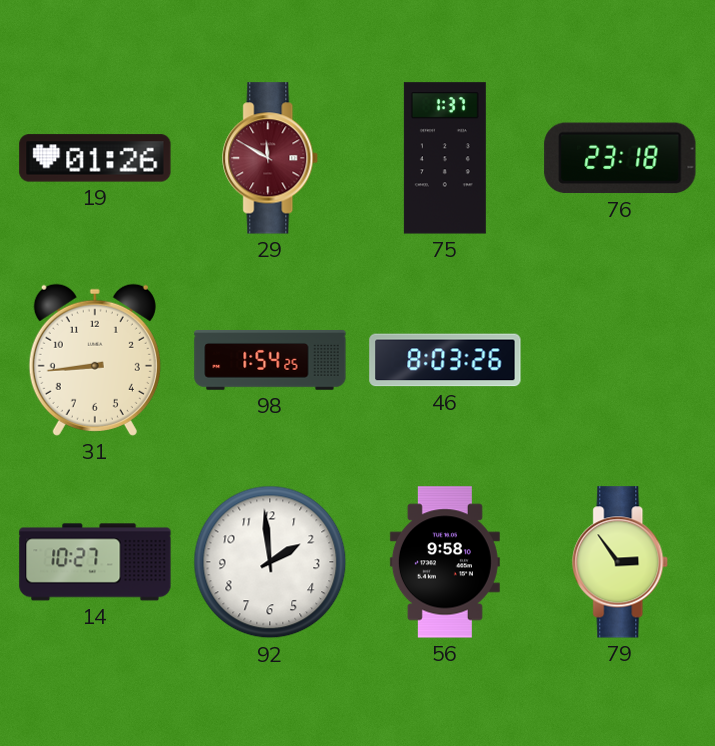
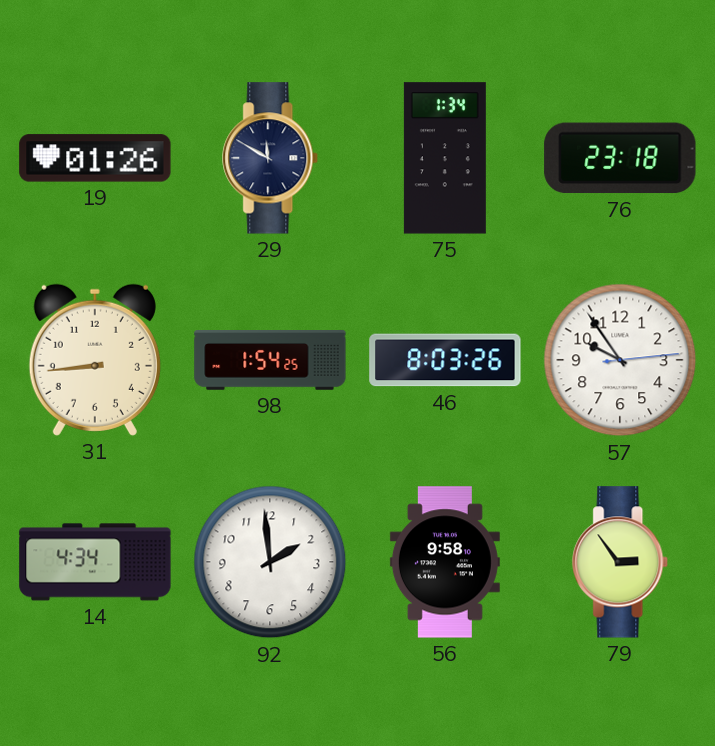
29 dial: burgundy -> navy (271, 158)
75: 1:37 -> 1:34 (445, 158)
57: none -> 9:54 (620, 360)
14: 10:27 -> 4:34 (95, 562)
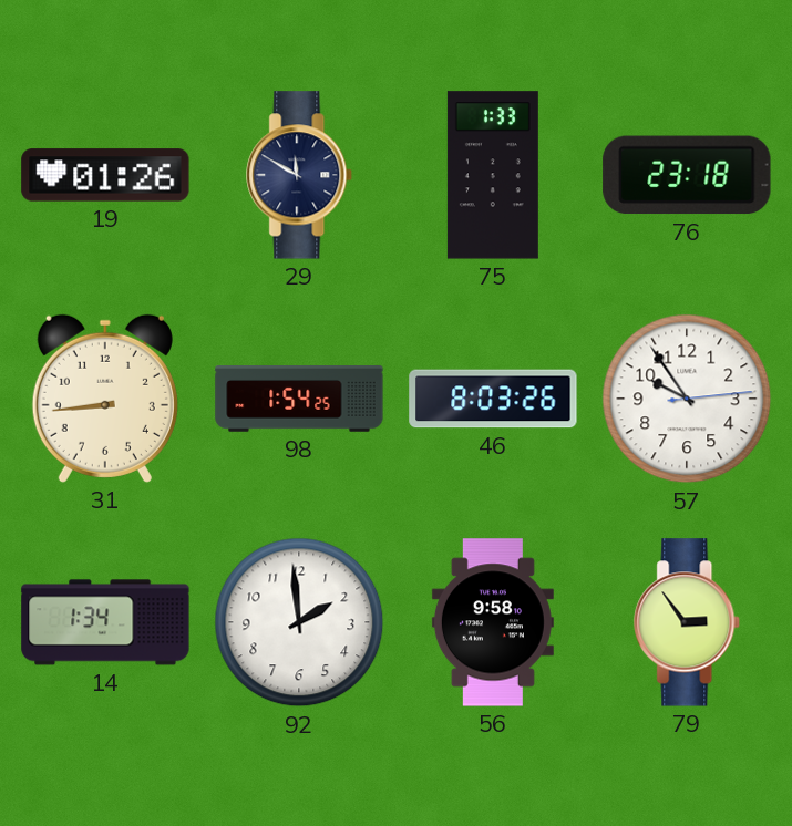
75: 1:34 -> 1:33 (493, 175)
14: 4:34 -> 1:34 (105, 622)
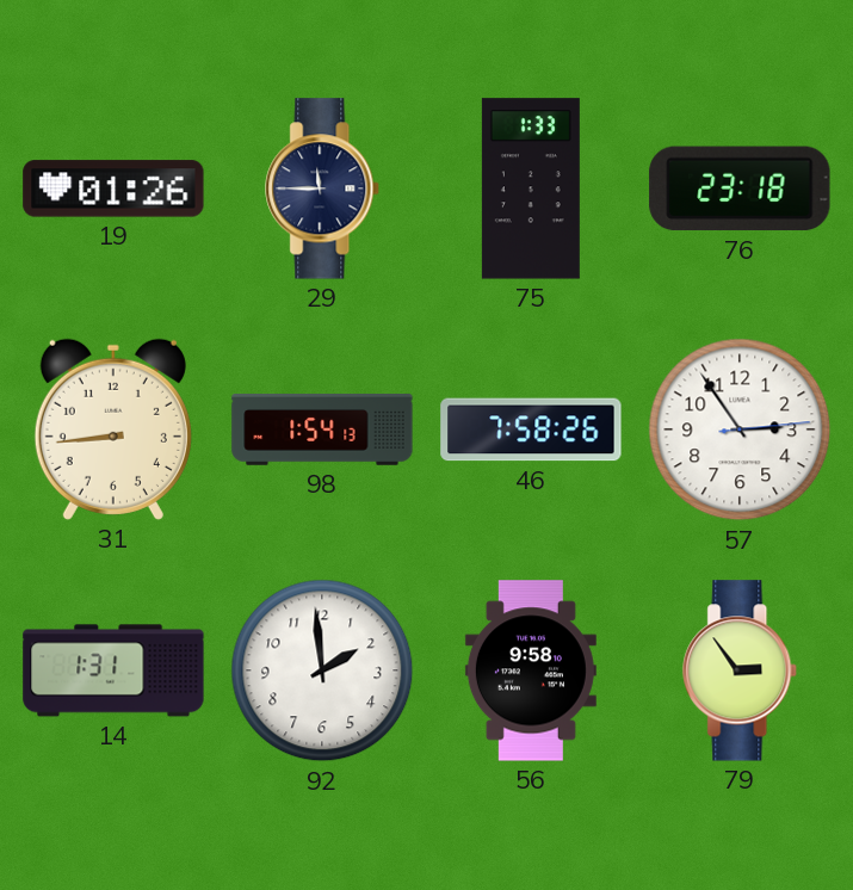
29: 11:50 -> 11:45 (323, 188)
98: 1:54:25 -> 1:54:13 (322, 429)
46: 8:03 -> 7:58 (531, 429)
57: 9:54 -> 2:54 (740, 429)
14: 1:34 -> 1:31 (113, 670)
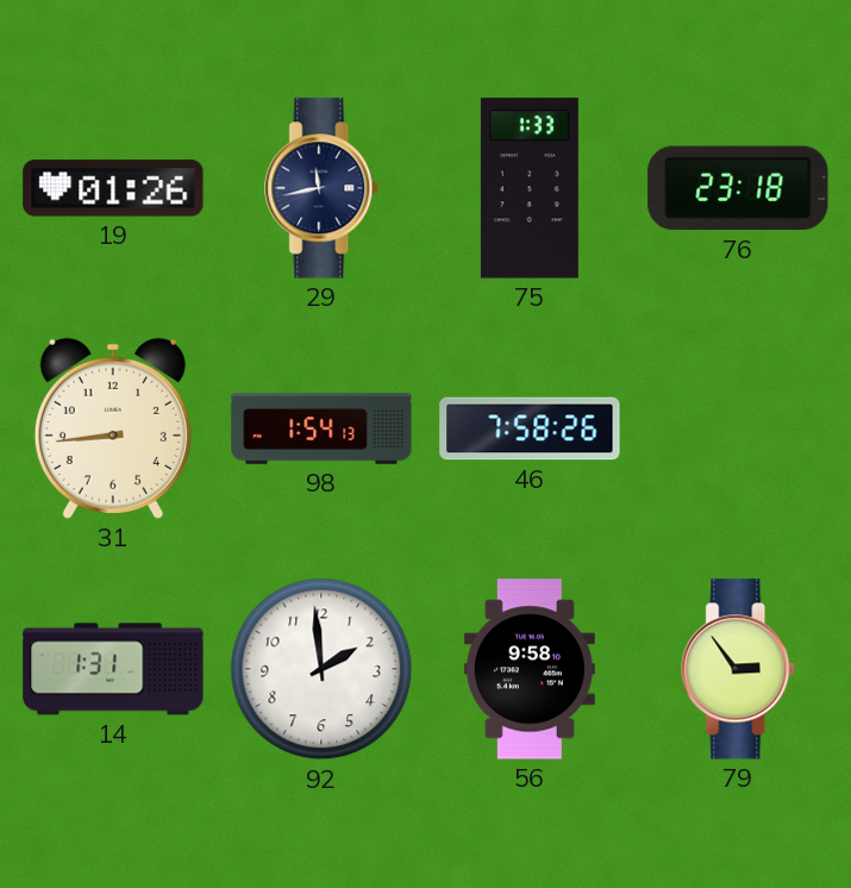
29: 11:45 -> 11:43 (323, 188)
57: 2:54 -> none (740, 429)
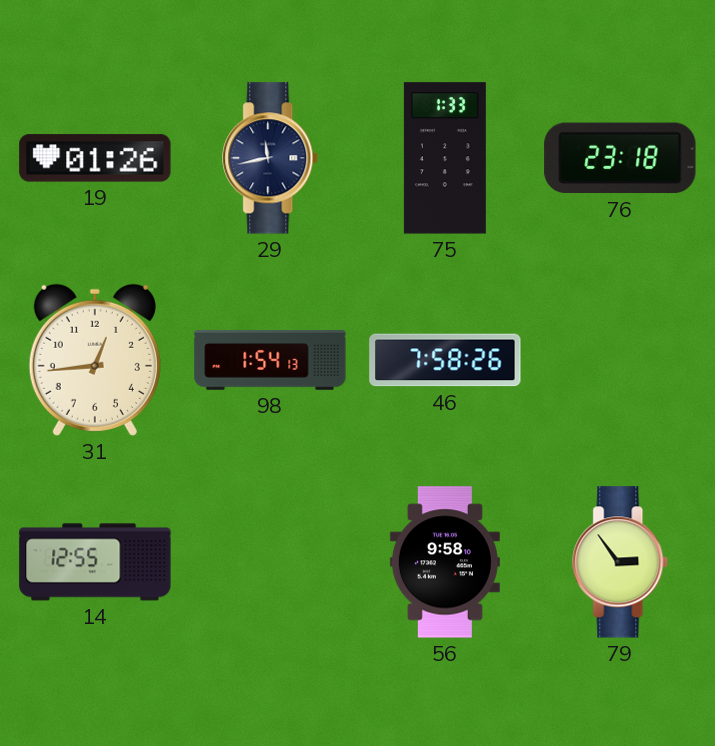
31: 8:44 -> 12:44 (95, 360)
14: 1:31 -> 12:55 (95, 562)
92: 1:59 -> none (321, 669)
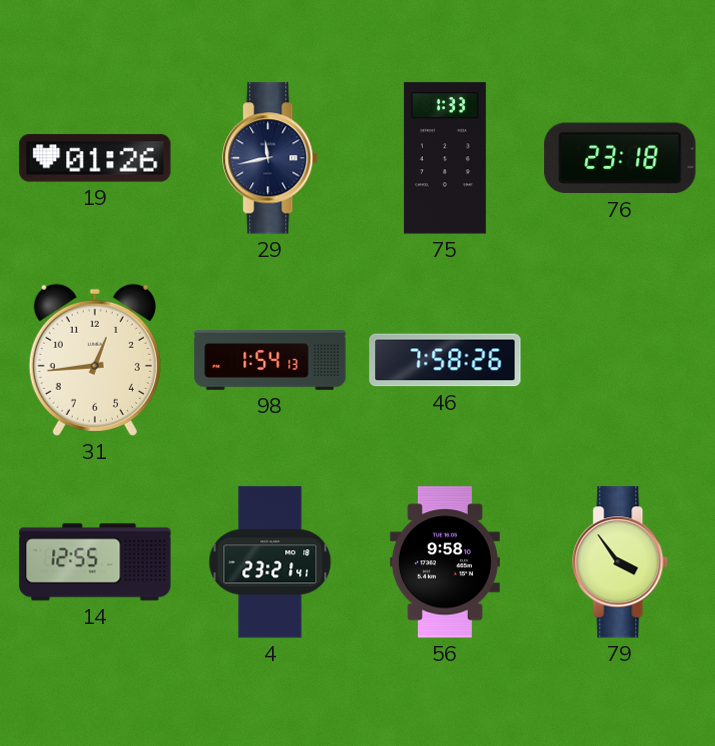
4: none -> 23:21 (270, 562)
79: 2:54 -> 3:54 (621, 562)
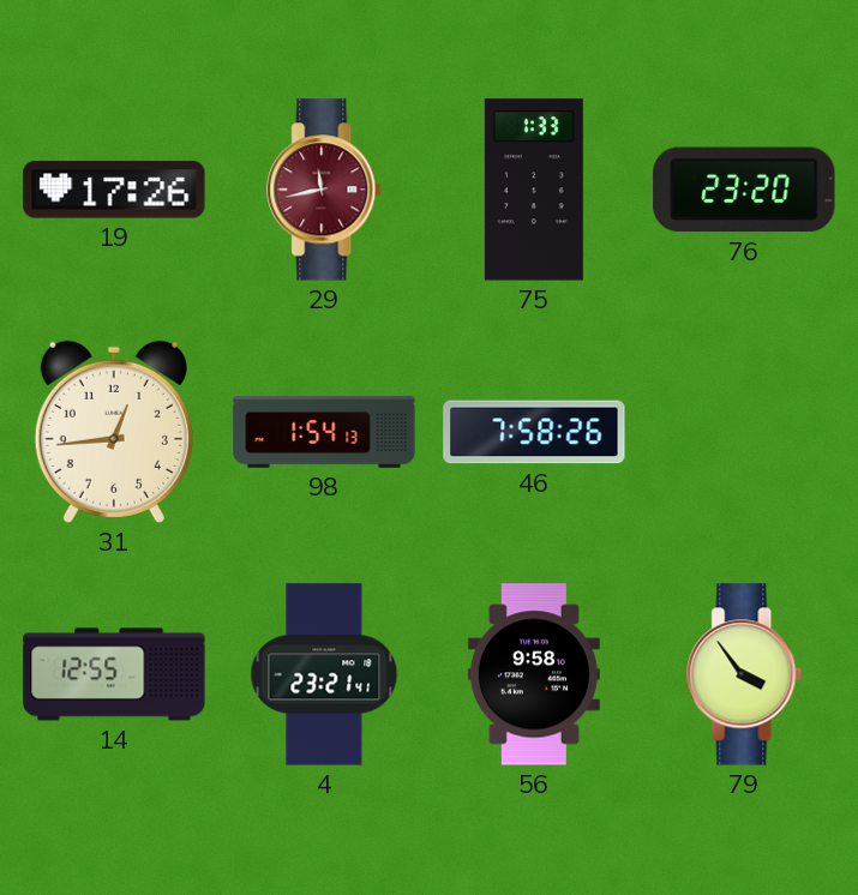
19: 01:26 -> 17:26 (114, 190)
29 dial: navy -> burgundy (325, 190)
76: 23:18 -> 23:20 (744, 190)
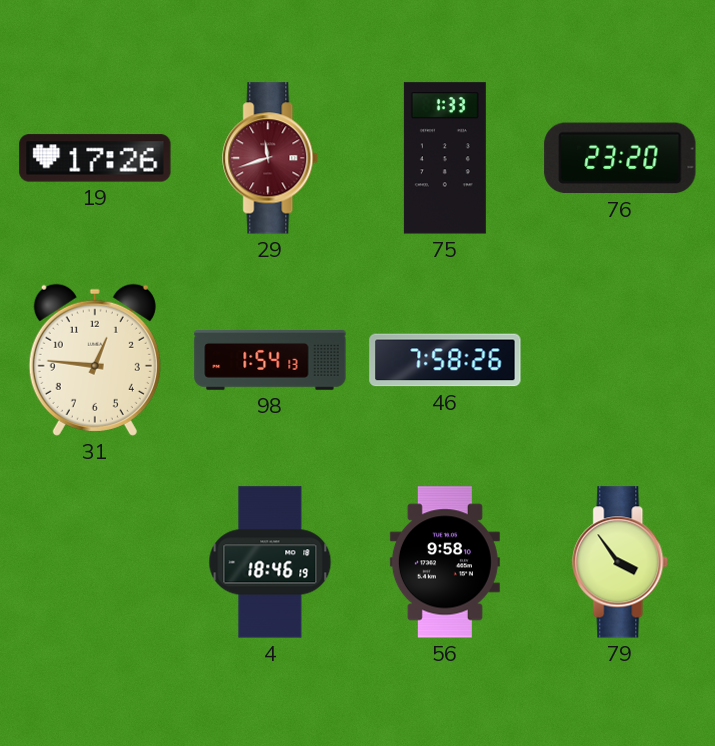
29: 11:43 -> 11:42 (271, 158)
31: 12:44 -> 12:46 (95, 360)
14: 12:55 -> none (114, 674)
4: 23:21 -> 18:46 (270, 562)
